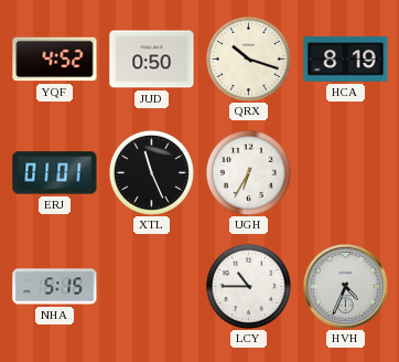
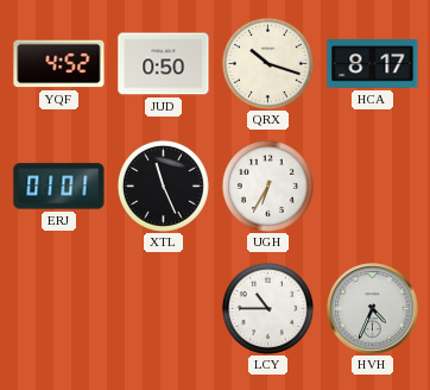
HCA: 8:19 -> 8:17 (373, 64)
NHA: 5:15 -> none (55, 287)
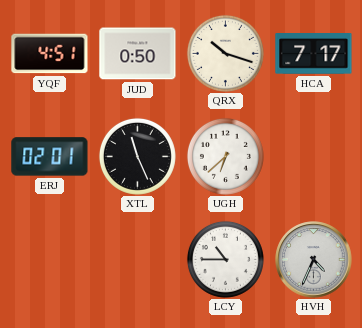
YQF: 4:52 -> 4:51 (50, 54)
HCA: 8:17 -> 7:17 (314, 54)
ERJ: 01:01 -> 02:01 (50, 157)
UGH: 6:35 -> 6:38 (225, 156)
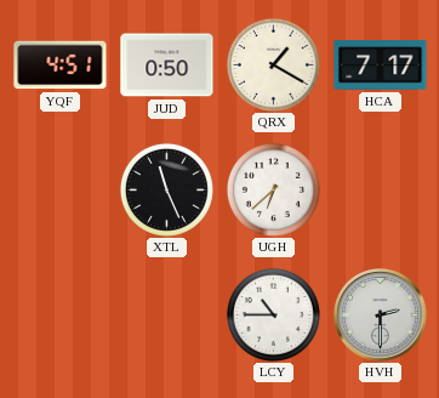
QRX: 10:18 -> 1:20 (273, 64)
ERJ: 02:01 -> none (50, 157)
HVH: 4:34 -> 2:30 (381, 315)
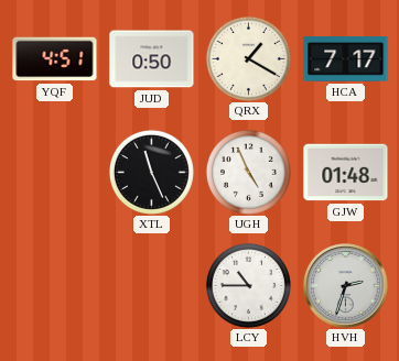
UGH: 6:38 -> 4:56 (248, 172)
GJW: none -> 01:48 (346, 173)
HVH: 2:30 -> 2:33 (346, 286)
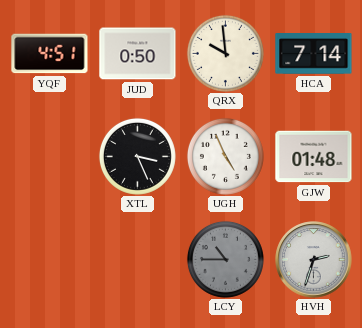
QRX: 1:20 -> 9:59 (225, 53)
HCA: 7:17 -> 7:14 (314, 54)
XTL: 11:26 -> 3:26 (137, 156)
LCY dial: white -> grey (225, 259)
